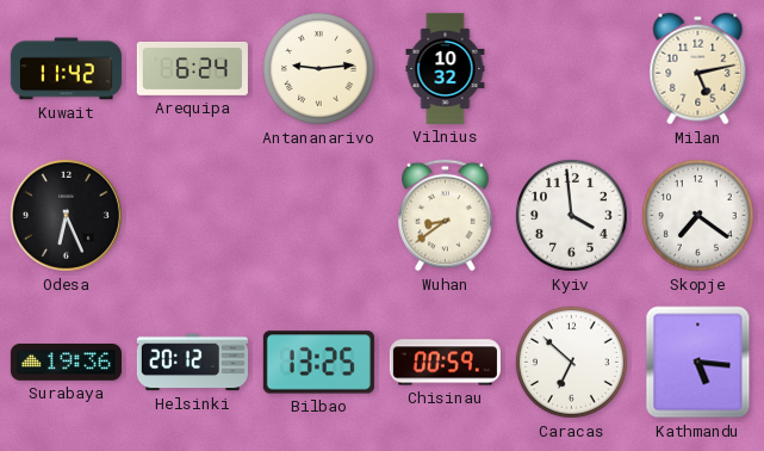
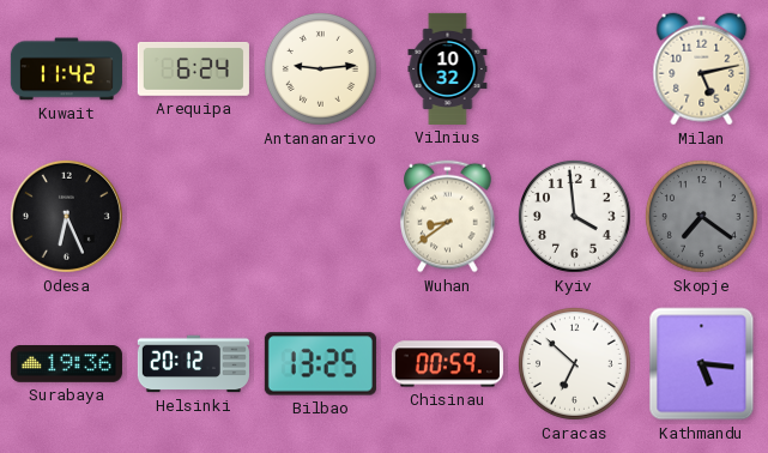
Skopje dial: white -> grey (701, 216)
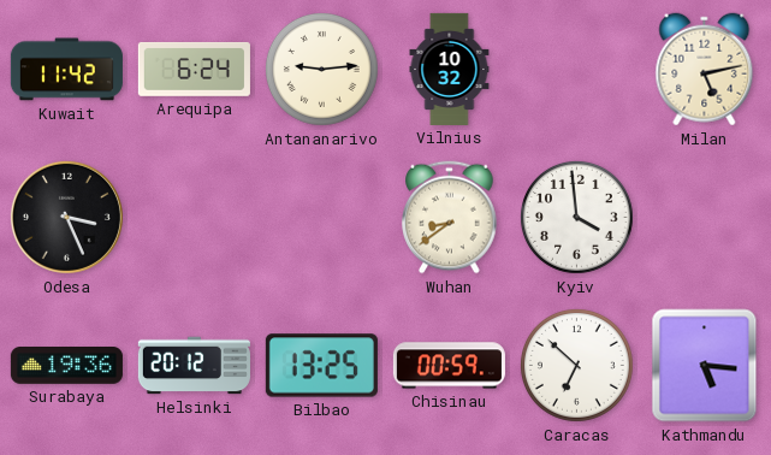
Odesa: 6:26 -> 3:26 (66, 217)
Skopje: 7:21 -> none (701, 216)
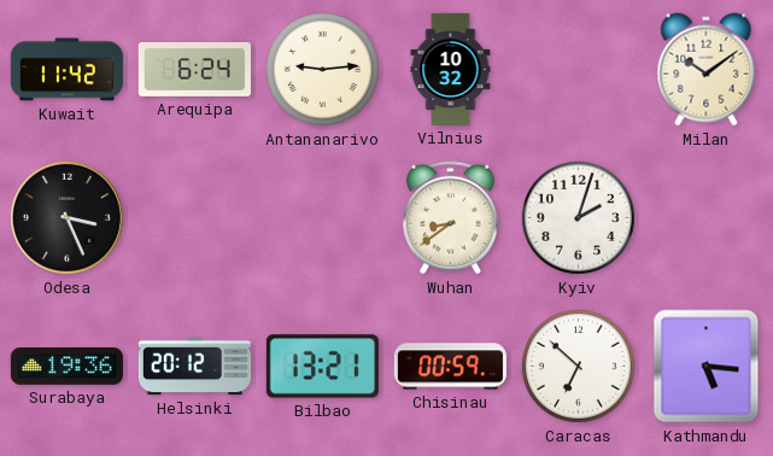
Milan: 5:13 -> 10:09 (707, 70)
Kyiv: 3:59 -> 2:03 (578, 217)
Bilbao: 13:25 -> 13:21 (322, 367)
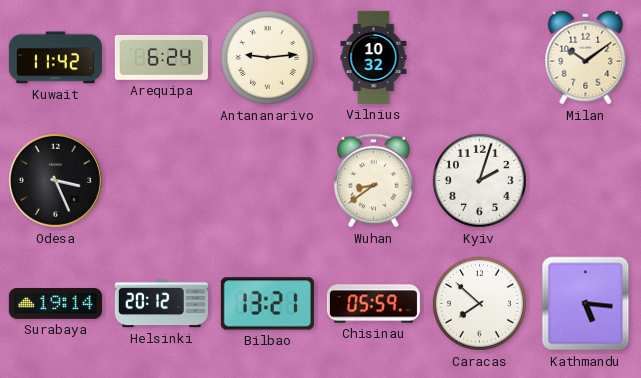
Surabaya: 19:36 -> 19:14 (55, 304)
Chisinau: 00:59 -> 05:59 (373, 304)
Caracas: 6:52 -> 7:52 (479, 303)
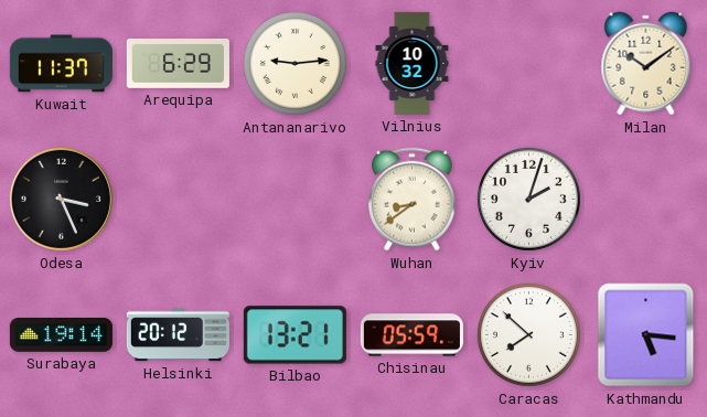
Kuwait: 11:42 -> 11:37 (61, 64)
Arequipa: 6:24 -> 6:29 (178, 64)
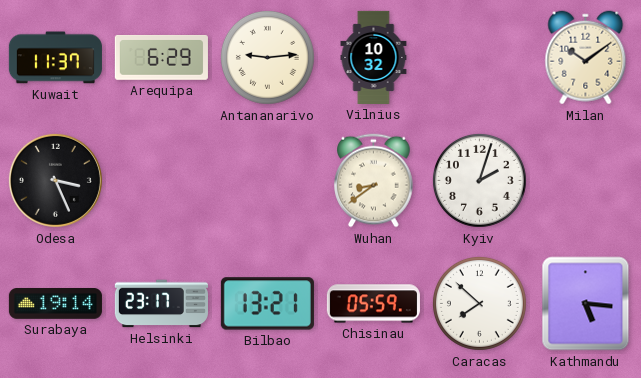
Helsinki: 20:12 -> 23:17 (161, 304)
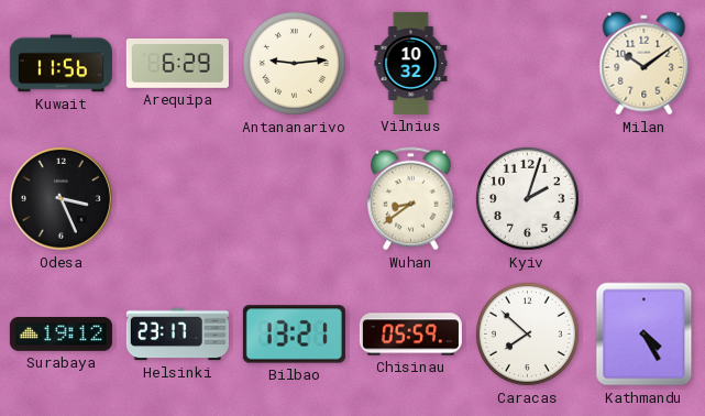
Kuwait: 11:37 -> 11:56 (60, 64)
Surabaya: 19:14 -> 19:12 (60, 335)
Kathmandu: 5:16 -> 4:25 (645, 335)
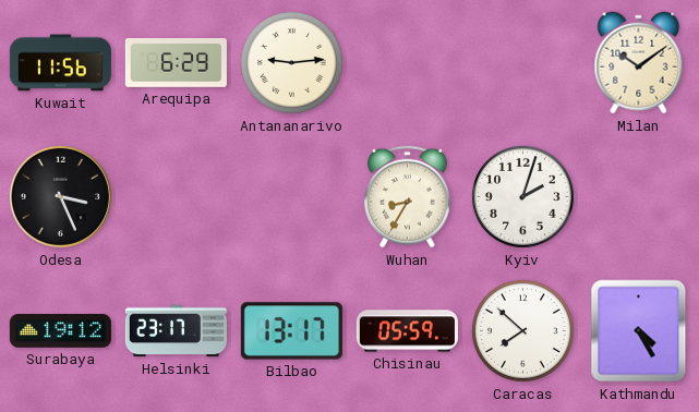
Vilnius: 10:32 -> none (411, 63)
Wuhan: 8:39 -> 8:35 (408, 197)
Bilbao: 13:21 -> 13:17 (291, 331)
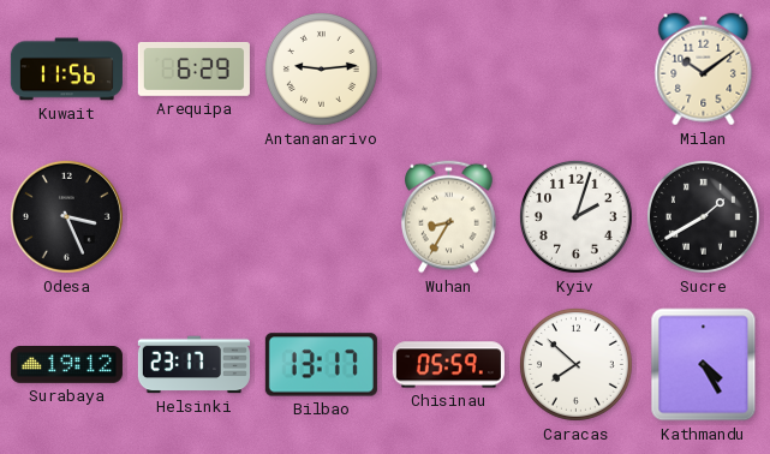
Sucre: none -> 1:40 (703, 216)
